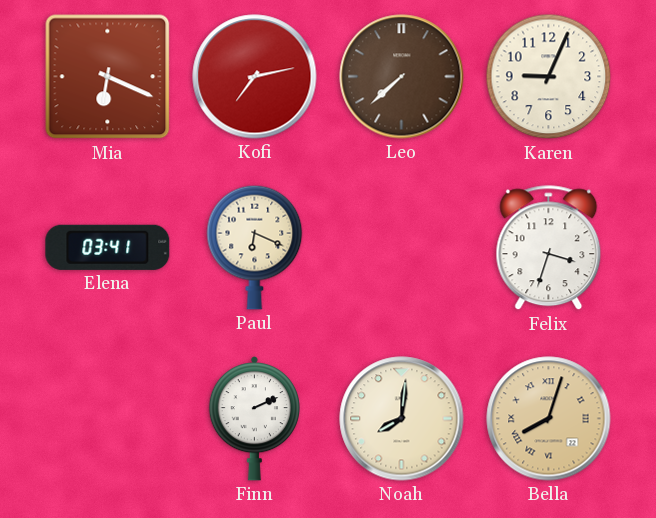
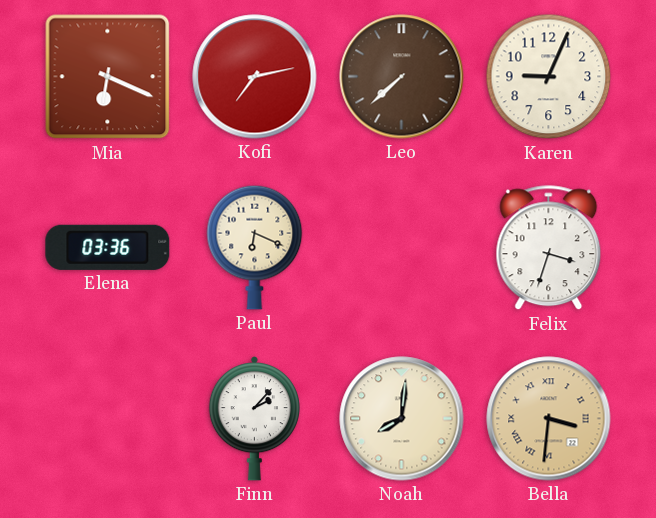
Elena: 03:41 -> 03:36 (108, 247)
Finn: 2:11 -> 2:07 (254, 418)
Bella: 8:03 -> 3:31 (549, 419)
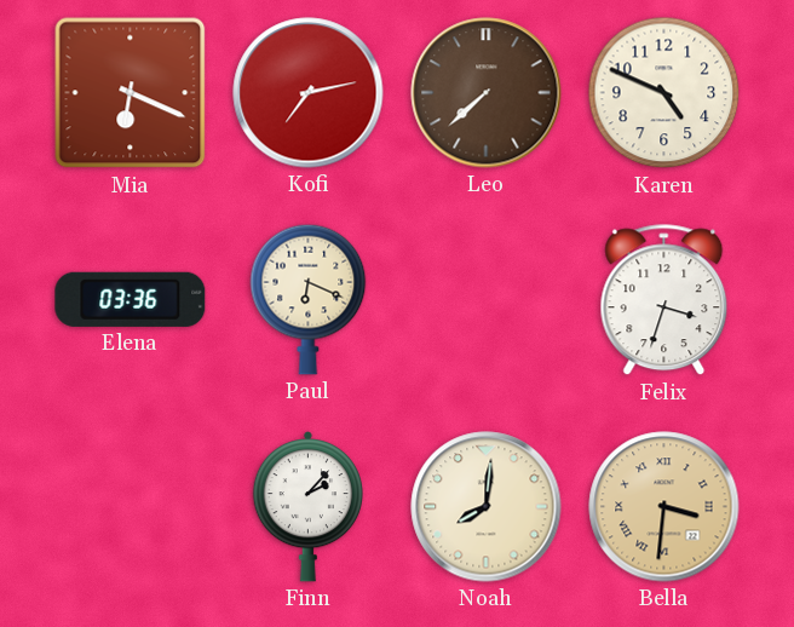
Karen: 9:04 -> 4:49 (664, 93)
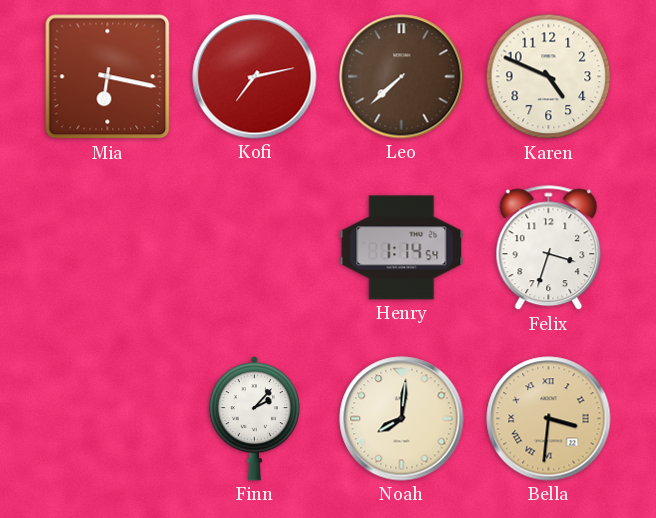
Mia: 6:19 -> 6:17 (108, 77)
Elena: 03:36 -> none (131, 299)
Paul: 6:19 -> none (309, 299)
Henry: none -> 1:14 (402, 248)
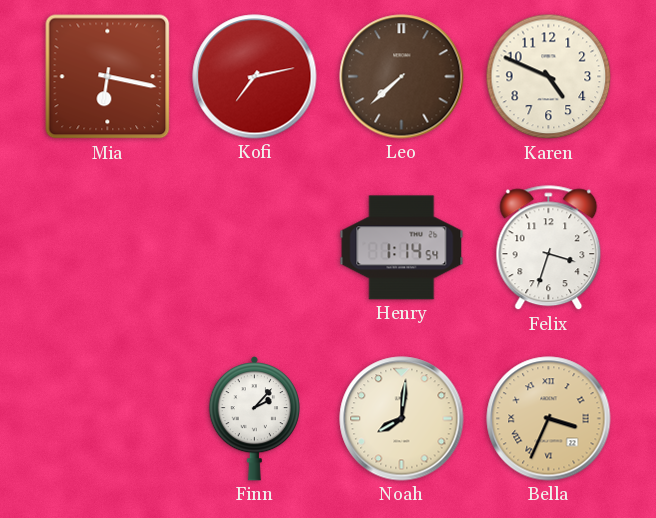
Bella: 3:31 -> 3:34 (549, 419)
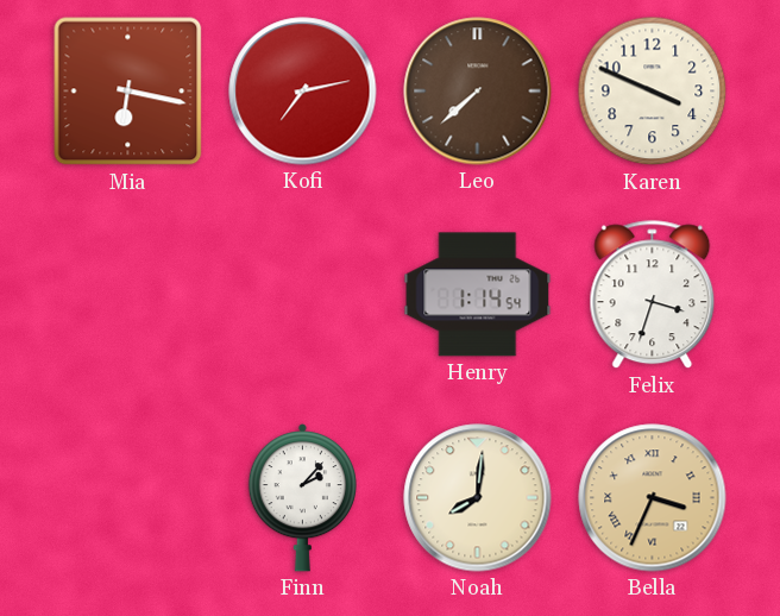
Karen: 4:49 -> 3:49 (653, 92)
